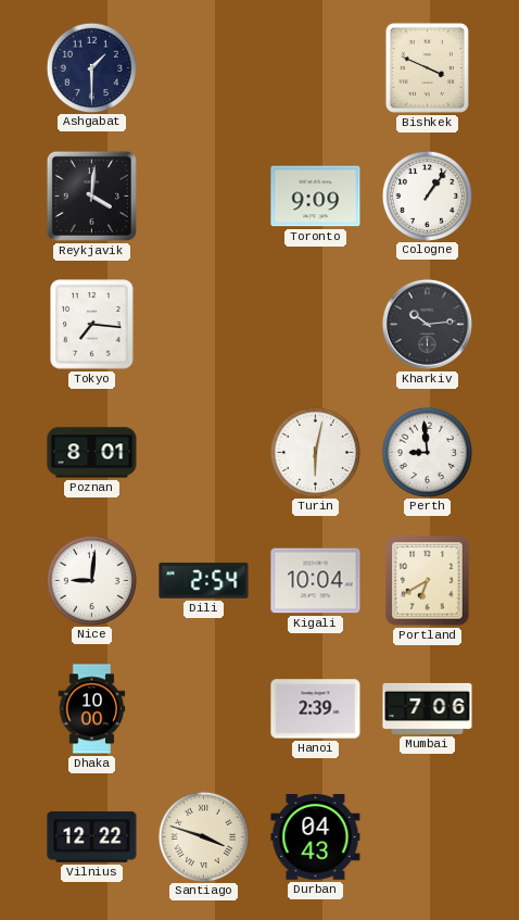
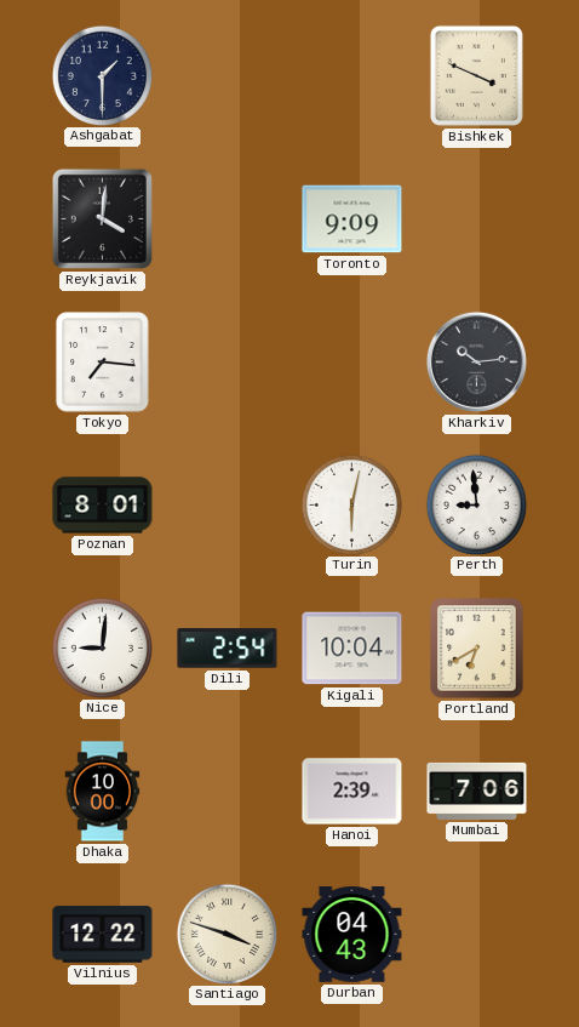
Cologne: 1:06 -> none (427, 196)
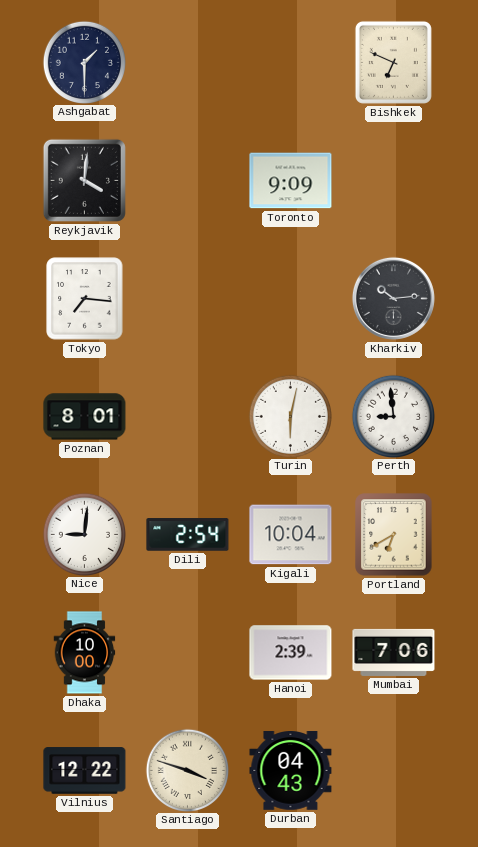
Bishkek: 3:49 -> 6:49 (393, 62)
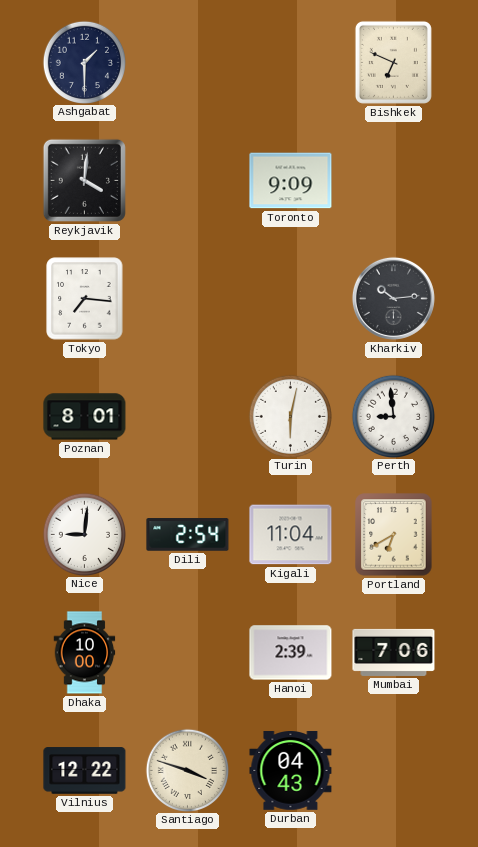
Kigali: 10:04 -> 11:04 (291, 535)
